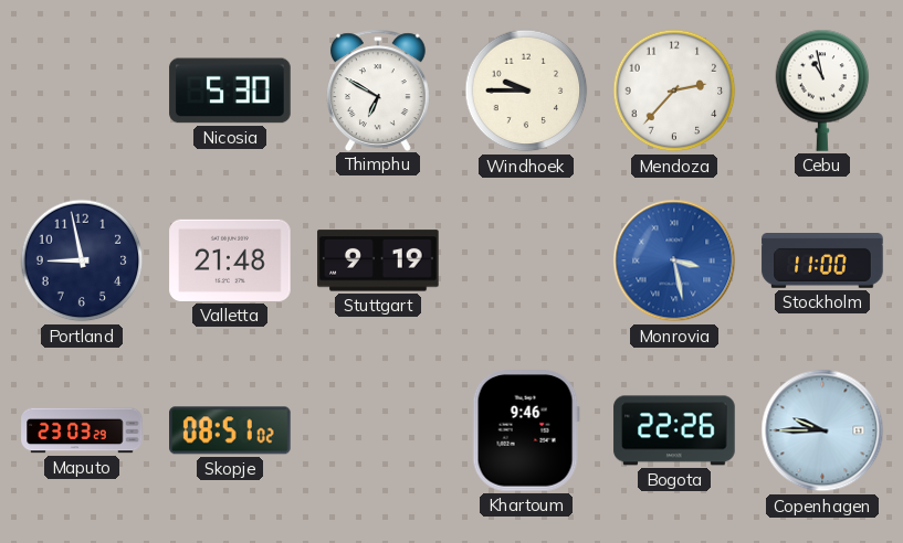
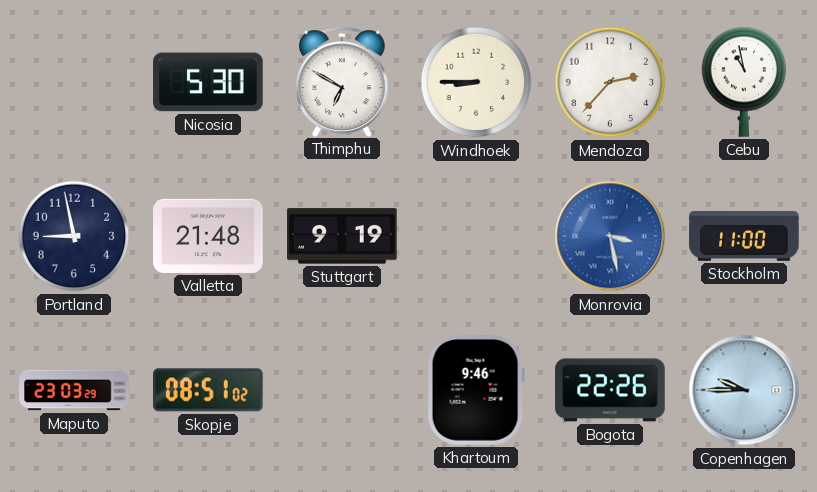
Windhoek: 9:45 -> 8:45 (476, 82)
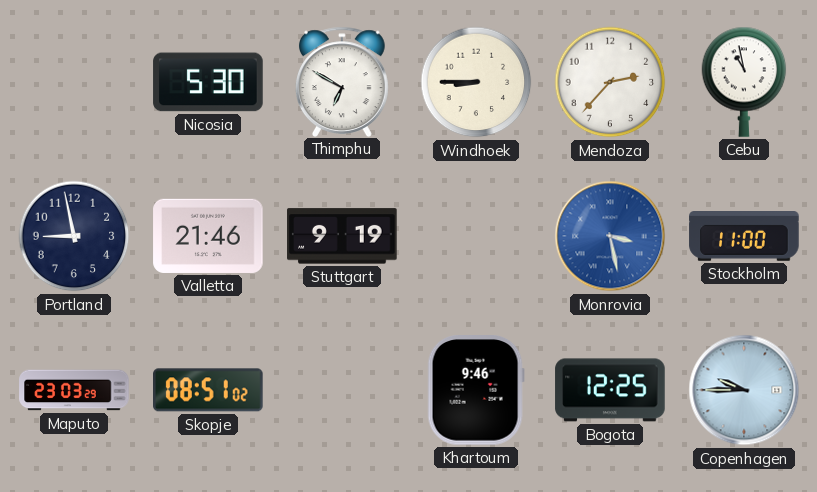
Valletta: 21:48 -> 21:46 (208, 236)
Bogota: 22:26 -> 12:25 (610, 390)
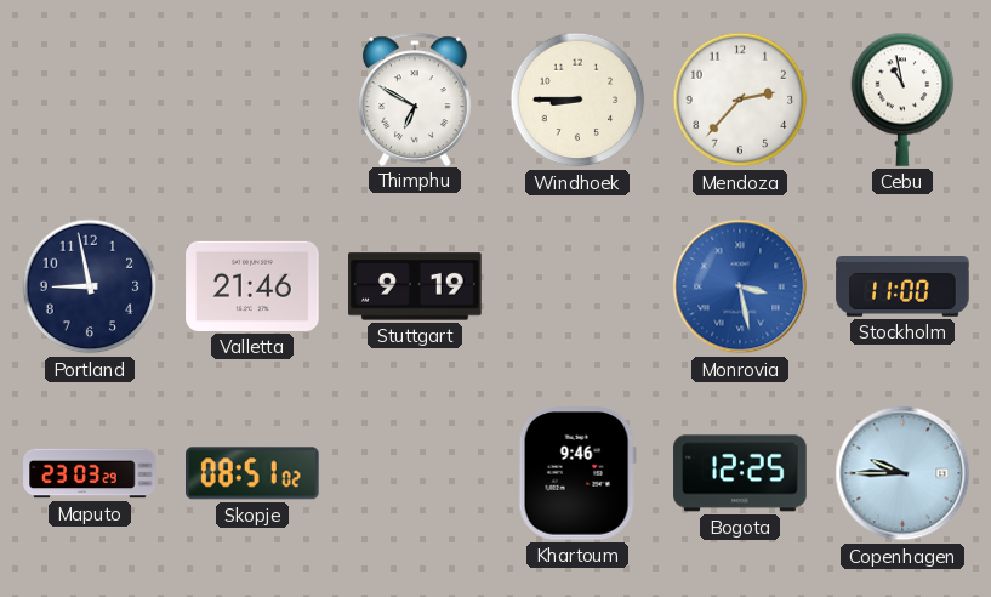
Nicosia: 5:30 -> none (208, 82)
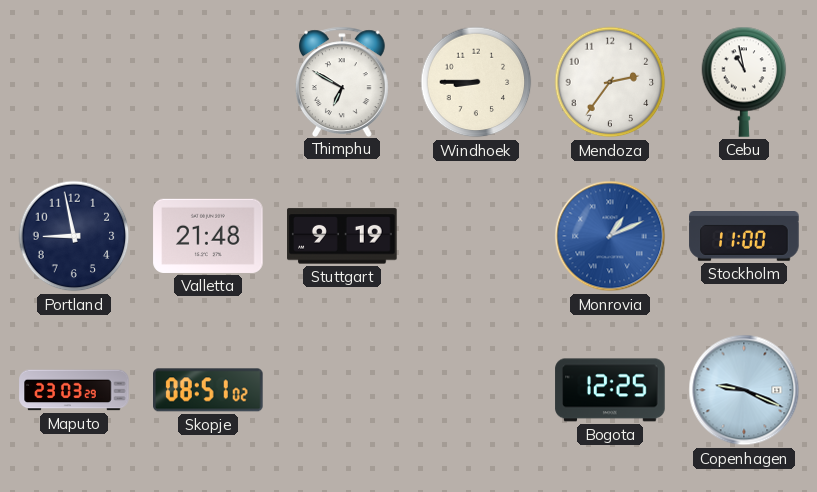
Mendoza: 2:37 -> 2:36 (610, 82)
Valletta: 21:46 -> 21:48 (208, 236)
Monrovia: 3:28 -> 1:11 (610, 236)
Khartoum: 9:46 -> none (577, 474)
Copenhagen: 9:45 -> 9:19 (744, 390)
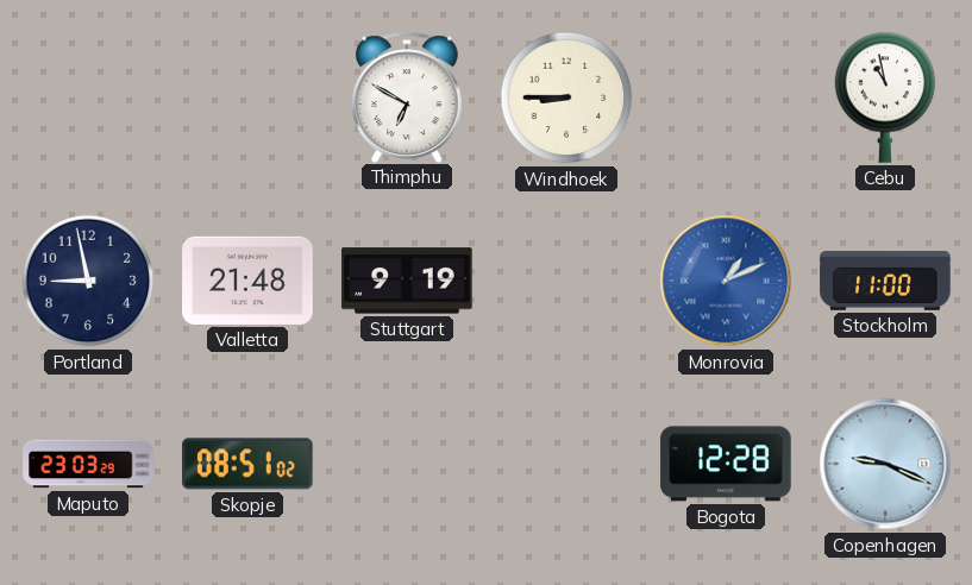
Mendoza: 2:36 -> none (610, 82)
Bogota: 12:25 -> 12:28 (726, 464)
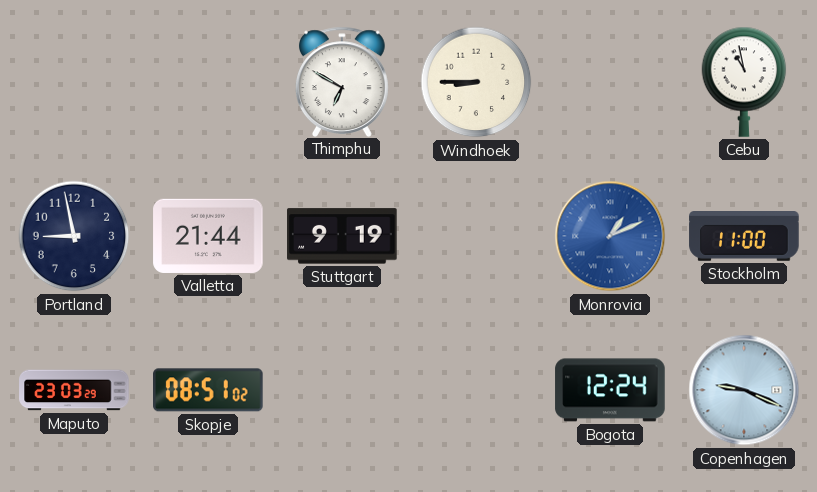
Valletta: 21:48 -> 21:44 (208, 236)
Bogota: 12:28 -> 12:24 (610, 390)
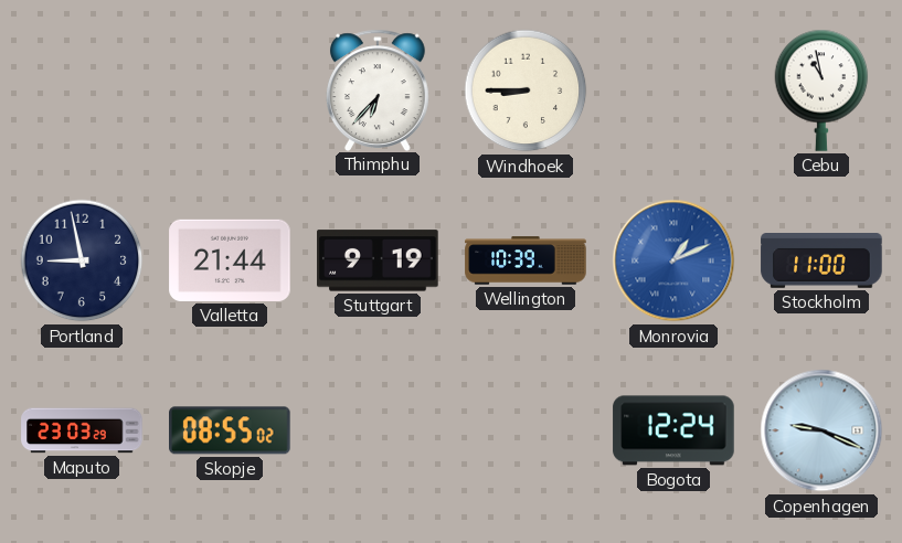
Thimphu: 6:50 -> 6:37 (378, 89)
Wellington: none -> 10:39 (526, 260)
Skopje: 08:51 -> 08:55 (231, 430)
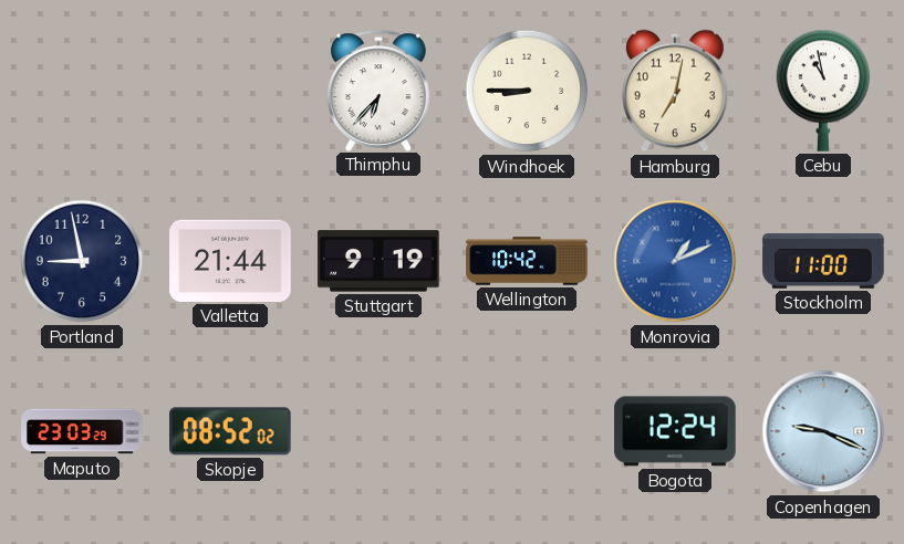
Hamburg: none -> 7:02 (676, 91)
Wellington: 10:39 -> 10:42 (527, 261)
Skopje: 08:55 -> 08:52 (231, 431)
